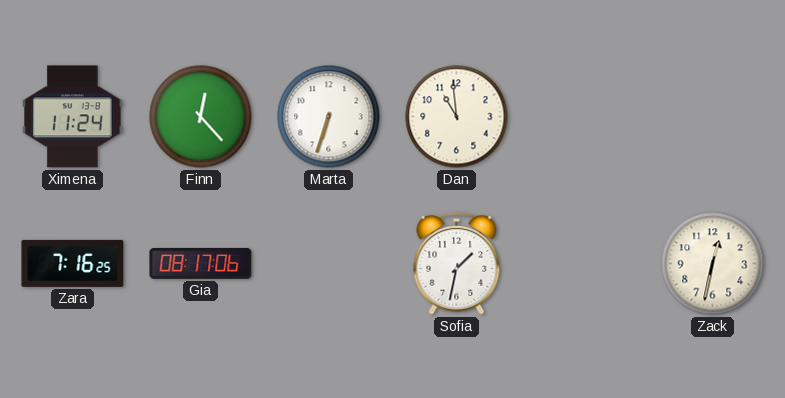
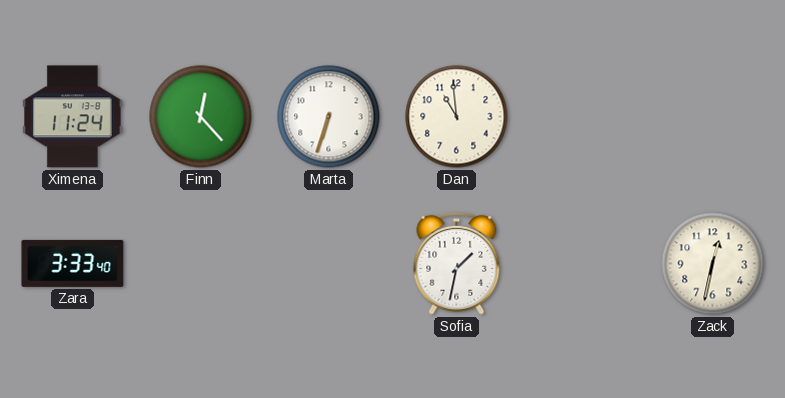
Zara: 7:16 -> 3:33 (73, 263)
Gia: 08:17 -> none (201, 263)
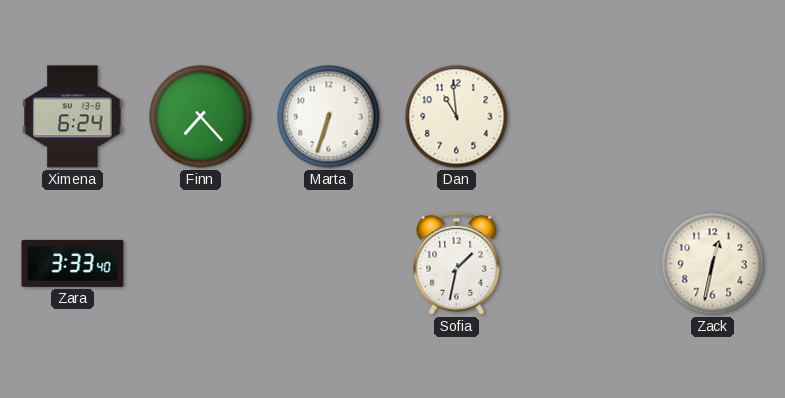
Ximena: 11:24 -> 6:24 (73, 117)
Finn: 12:23 -> 7:23 (201, 117)
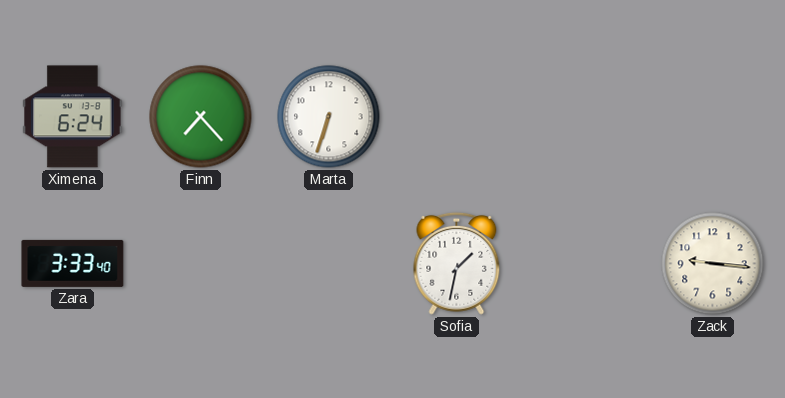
Dan: 10:59 -> none (457, 117)
Zack: 12:32 -> 9:16 (713, 264)
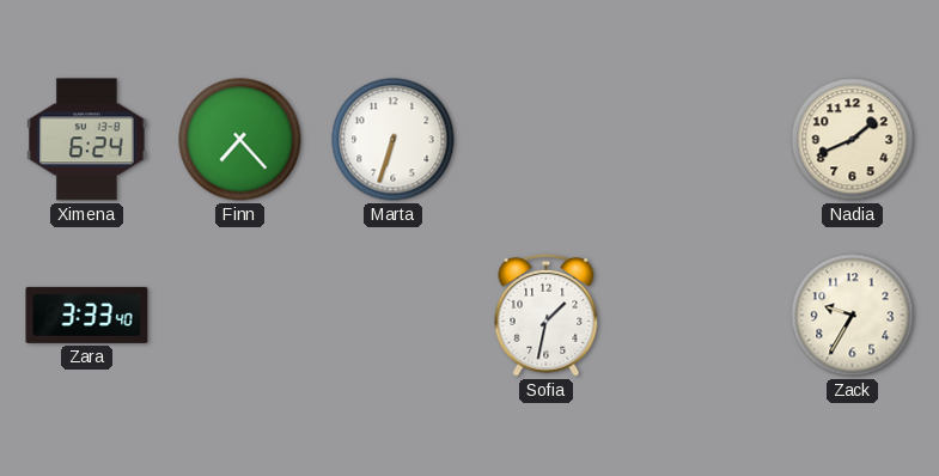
Nadia: none -> 1:41 (853, 140)
Zack: 9:16 -> 9:35 (853, 316)
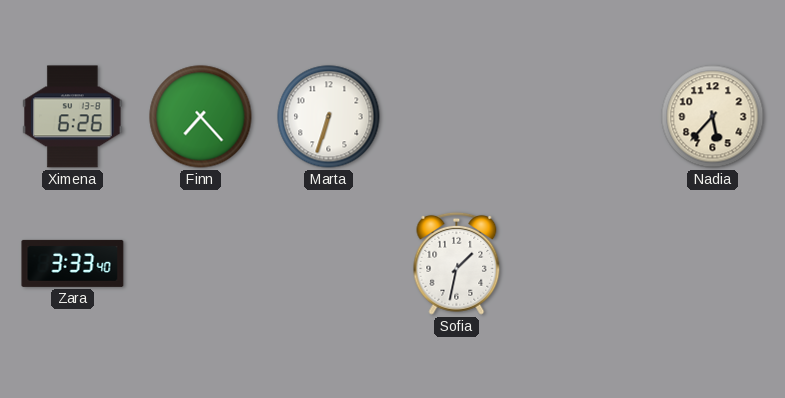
Ximena: 6:24 -> 6:26 (73, 117)
Nadia: 1:41 -> 5:37 (713, 117)
Zack: 9:35 -> none (853, 316)
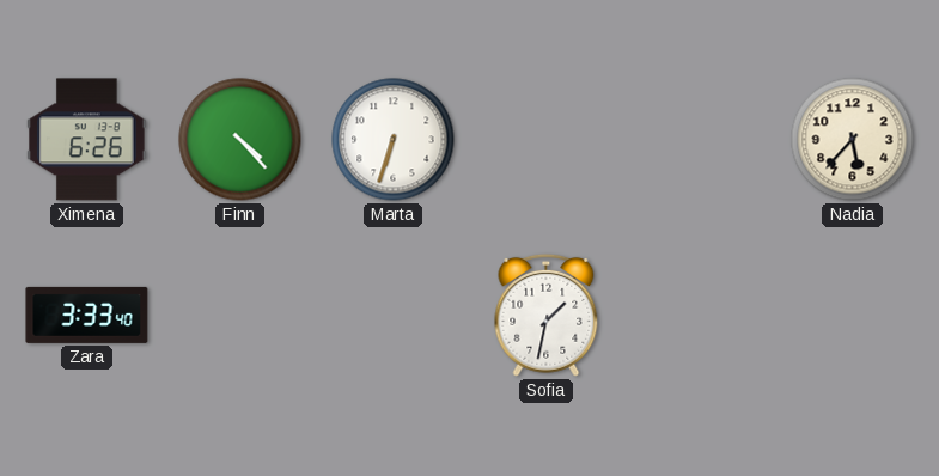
Finn: 7:23 -> 4:23 (240, 140)
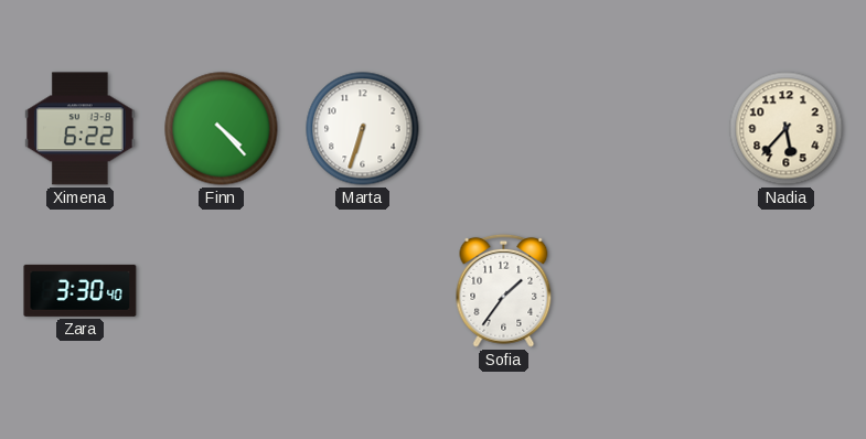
Ximena: 6:26 -> 6:22 (81, 129)
Zara: 3:33 -> 3:30 (81, 290)
Sofia: 1:32 -> 1:36 (504, 290)
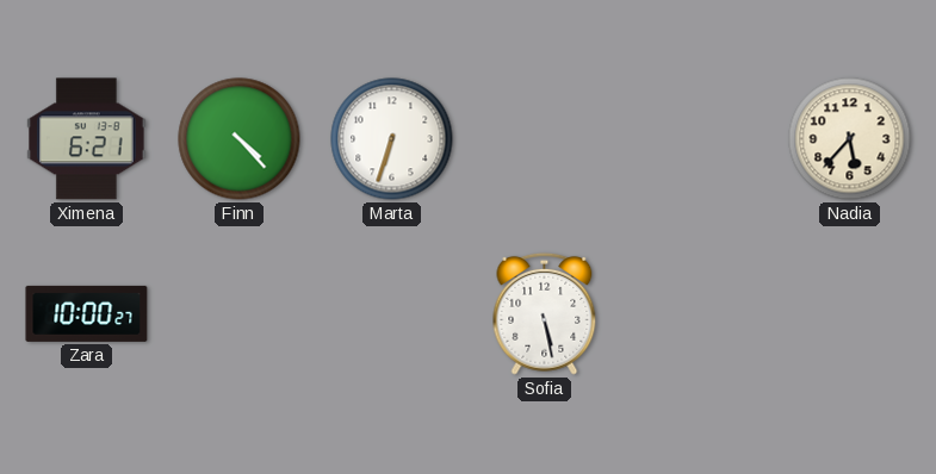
Ximena: 6:22 -> 6:21 (87, 139)
Zara: 3:30 -> 10:00 (87, 313)
Sofia: 1:36 -> 5:28 (545, 313)
